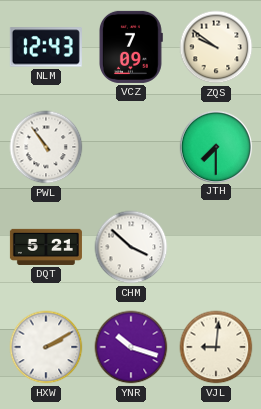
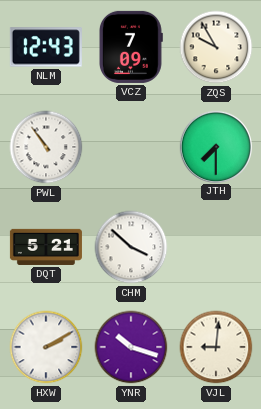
ZQS: 9:51 -> 9:55 (216, 47)
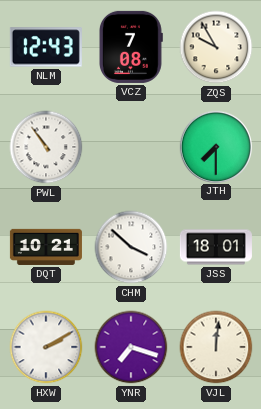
VCZ: 7:09 -> 7:08 (131, 47)
DQT: 5:21 -> 10:21 (46, 247)
JSS: none -> 18:01 (216, 247)
YNR: 10:18 -> 7:18 (131, 347)
VJL: 9:01 -> 12:01 (216, 347)
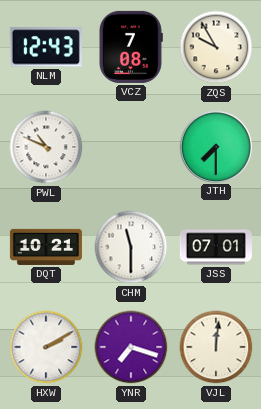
PWL: 10:54 -> 10:49 (46, 147)
CHM: 3:52 -> 11:30 (131, 247)
JSS: 18:01 -> 07:01 (216, 247)
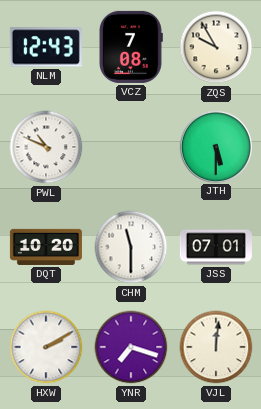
JTH: 7:30 -> 5:30 (215, 146)
DQT: 10:21 -> 10:20 (46, 247)
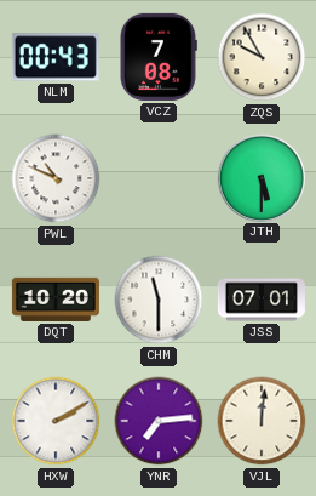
NLM: 12:43 -> 00:43 (56, 57)
YNR: 7:18 -> 7:14 (159, 421)
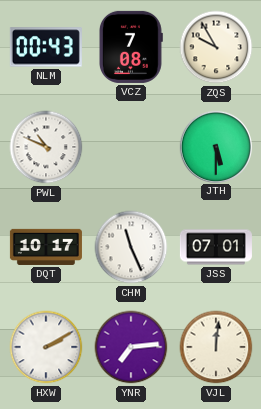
DQT: 10:20 -> 10:17 (46, 247)
CHM: 11:30 -> 11:26 (131, 247)
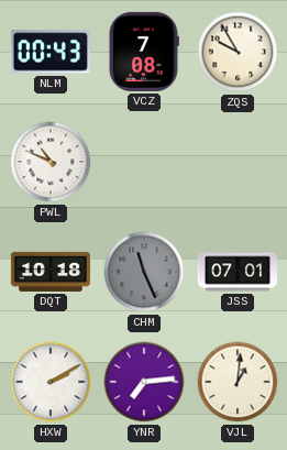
JTH: 5:30 -> none (215, 146)
DQT: 10:17 -> 10:18 (51, 272)
CHM dial: white -> grey (144, 272)
VJL: 12:01 -> 1:01 (238, 382)
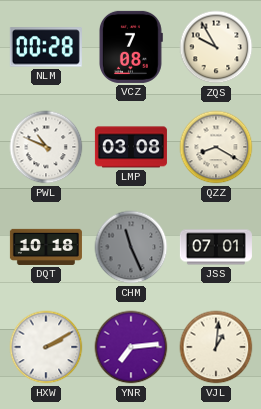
NLM: 00:43 -> 00:28 (46, 47)
LMP: none -> 03:08 (131, 147)
QZZ: none -> 8:20 (216, 147)
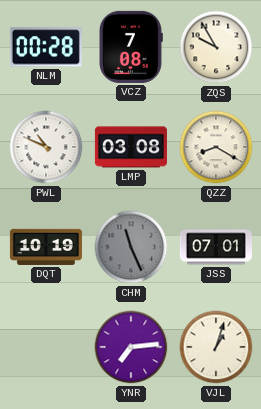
DQT: 10:18 -> 10:19 (46, 247)
HXW: 2:10 -> none (46, 347)
VJL: 1:01 -> 1:03 (216, 347)
